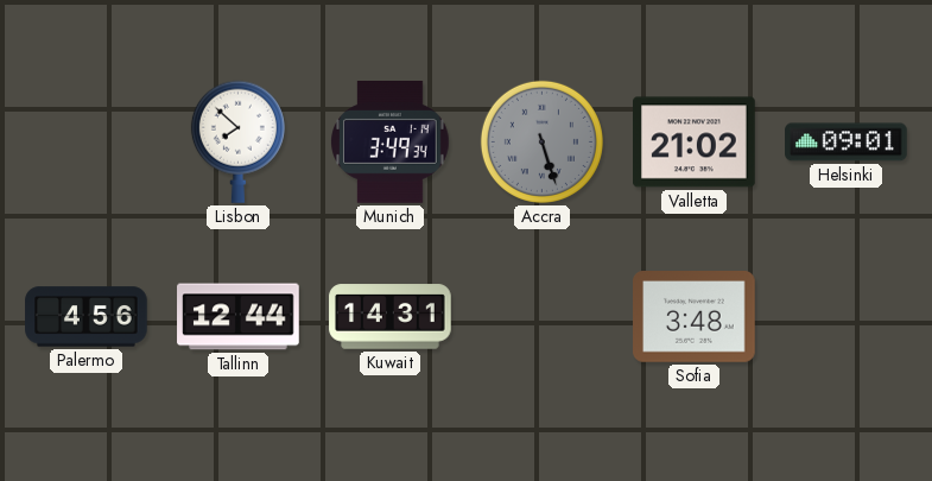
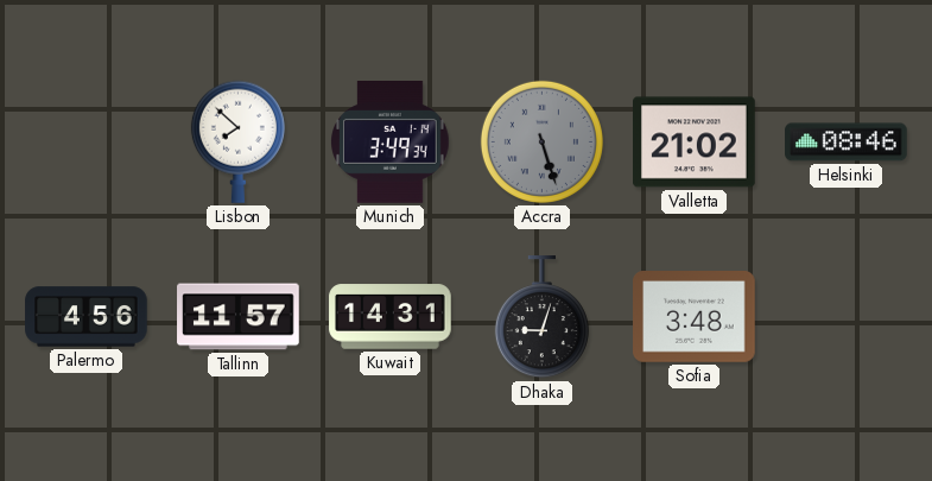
Helsinki: 09:01 -> 08:46 (847, 143)
Tallinn: 12:44 -> 11:57 (239, 317)
Dhaka: none -> 9:03 (541, 317)
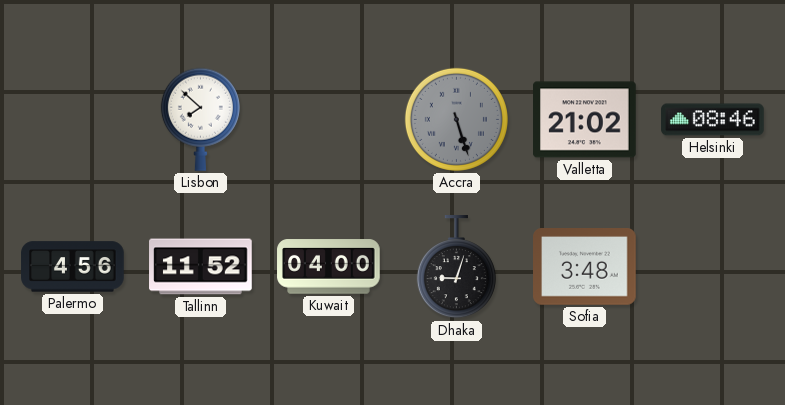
Munich: 3:49 -> none (391, 143)
Tallinn: 11:57 -> 11:52 (201, 267)
Kuwait: 14:31 -> 04:00 (329, 267)
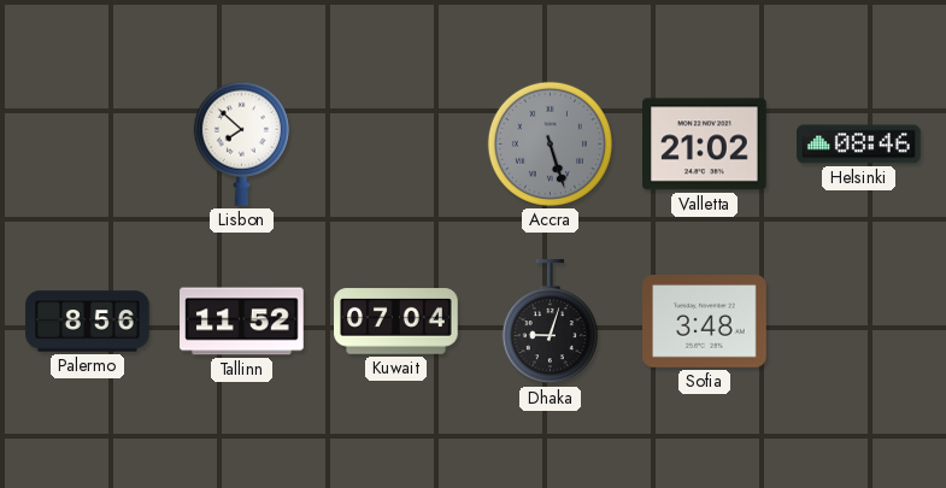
Palermo: 4:56 -> 8:56 (88, 322)
Kuwait: 04:00 -> 07:04 (396, 322)
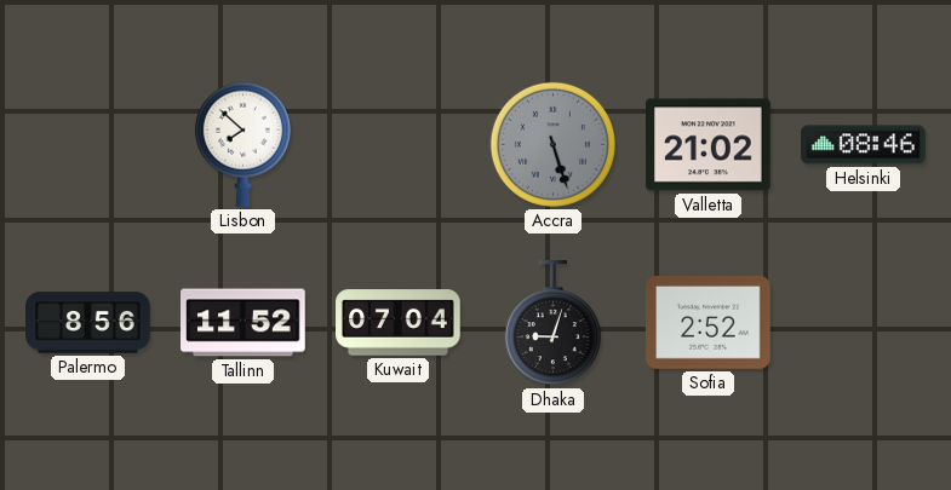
Sofia: 3:48 -> 2:52 (709, 323)
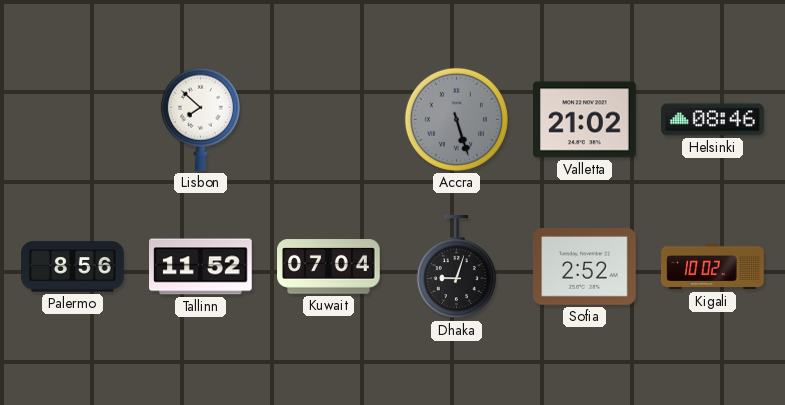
Kigali: none -> 10:02 (713, 267)
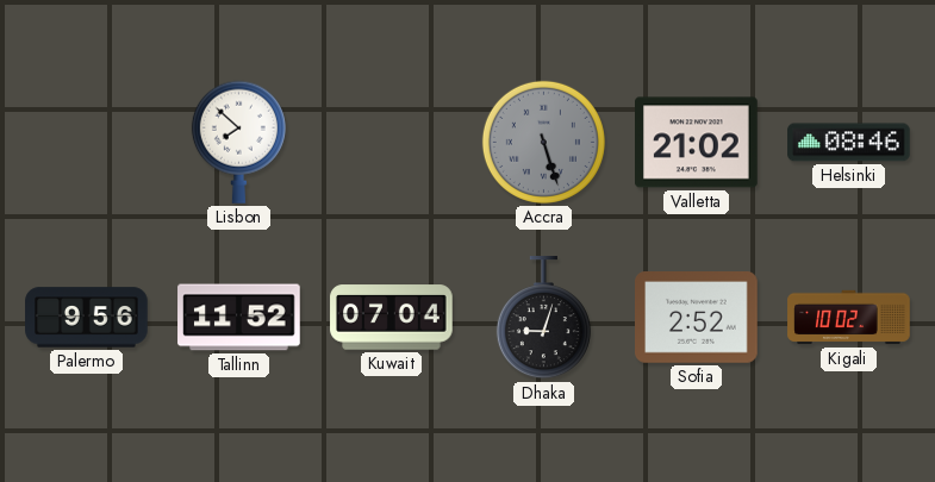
Palermo: 8:56 -> 9:56 (87, 318)
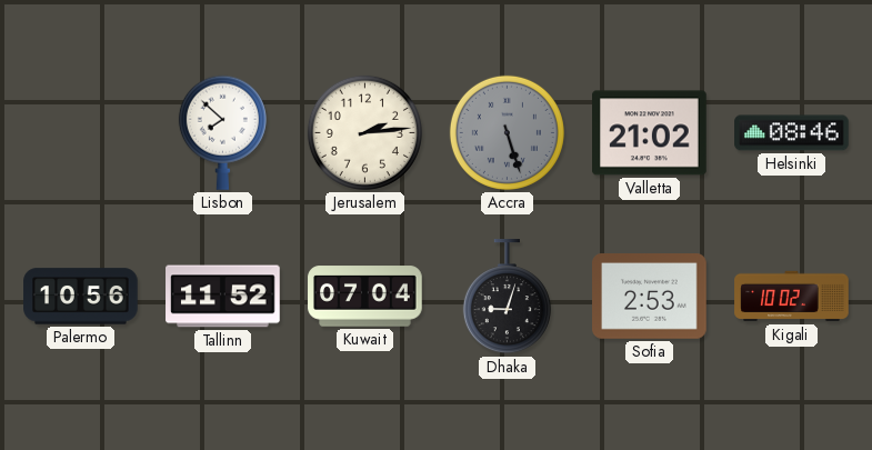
Jerusalem: none -> 2:14 (364, 132)
Palermo: 9:56 -> 10:56 (81, 297)
Sofia: 2:52 -> 2:53 (650, 297)
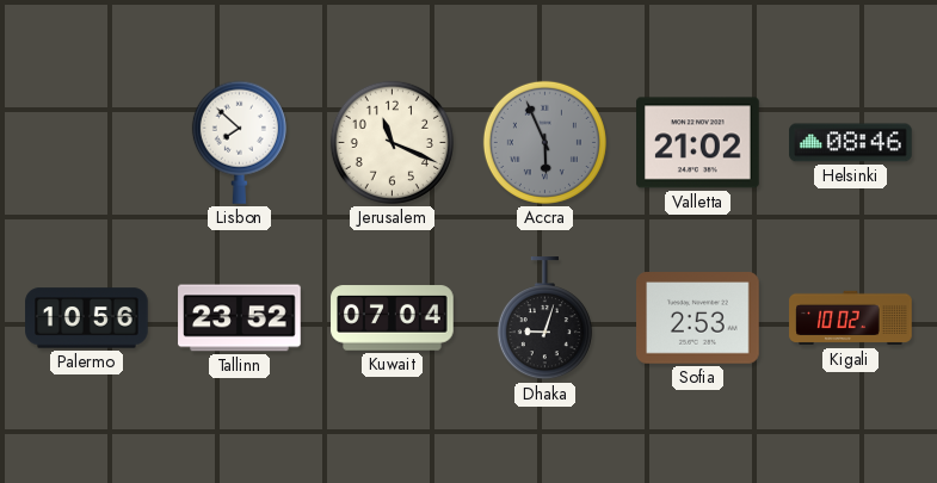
Jerusalem: 2:14 -> 11:19 (392, 142)
Accra: 5:27 -> 5:56 (544, 142)
Tallinn: 11:52 -> 23:52 (240, 318)
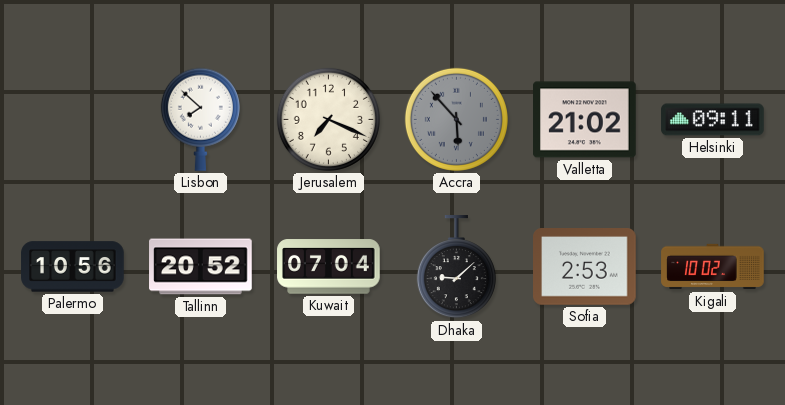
Jerusalem: 11:19 -> 7:19 (328, 119)
Accra: 5:56 -> 5:53 (456, 119)
Helsinki: 08:46 -> 09:11 (713, 120)
Tallinn: 23:52 -> 20:52 (201, 267)
Dhaka: 9:03 -> 9:08 (456, 267)
